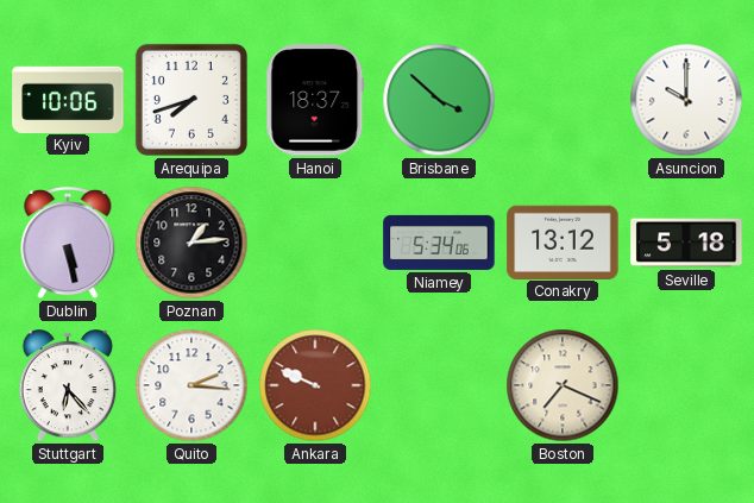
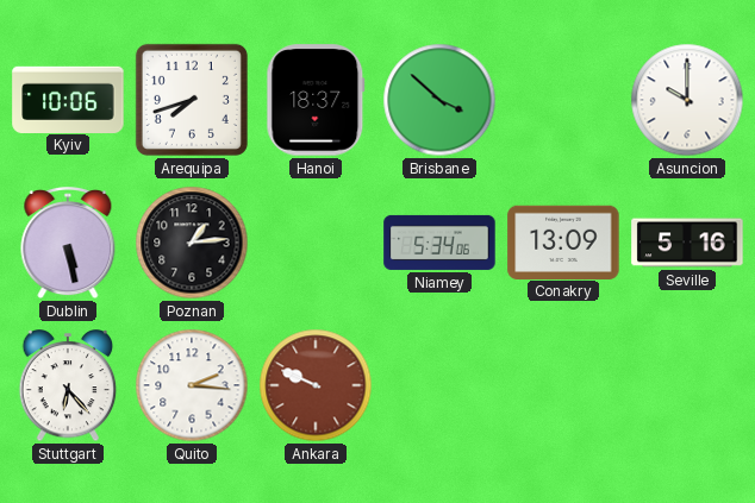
Conakry: 13:12 -> 13:09 (563, 241)
Seville: 5:18 -> 5:16 (687, 243)
Boston: 7:19 -> none (563, 385)
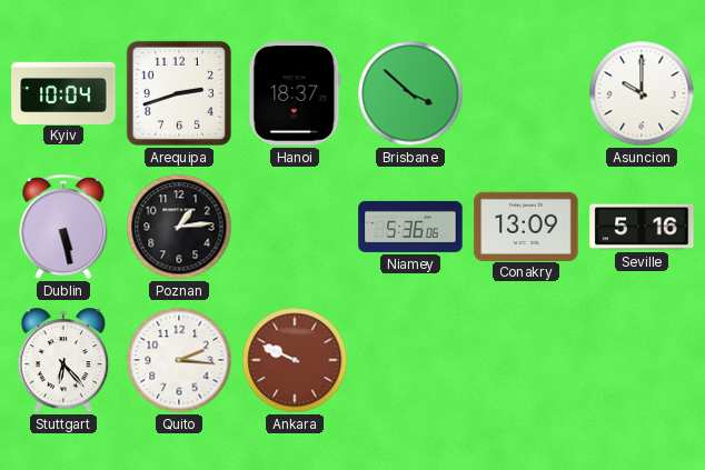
Kyiv: 10:06 -> 10:04 (63, 92)
Arequipa: 7:42 -> 2:42 (179, 93)
Niamey: 5:34 -> 5:36 (410, 227)
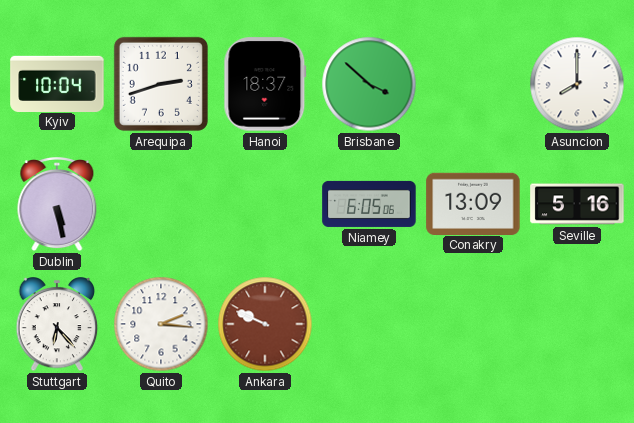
Asuncion: 10:00 -> 8:00 (577, 84)
Poznan: 1:14 -> none (179, 227)
Niamey: 5:36 -> 6:05 (369, 204)
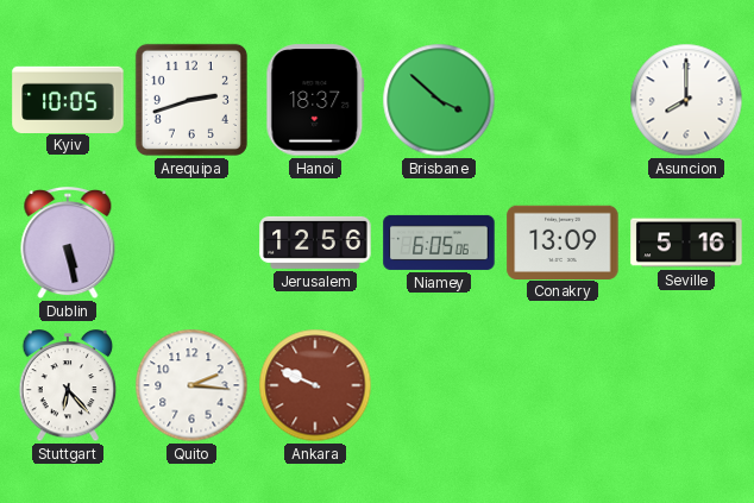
Kyiv: 10:04 -> 10:05 (68, 99)
Jerusalem: none -> 12:56 (315, 243)
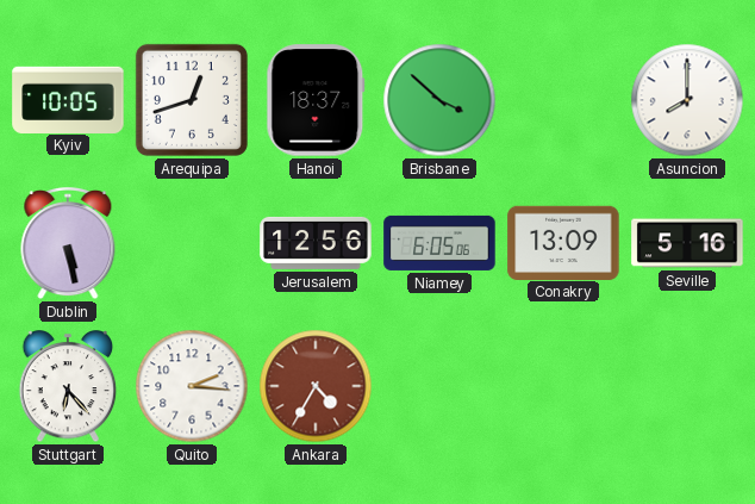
Arequipa: 2:42 -> 12:42 (192, 100)
Ankara: 9:49 -> 4:35 (316, 386)
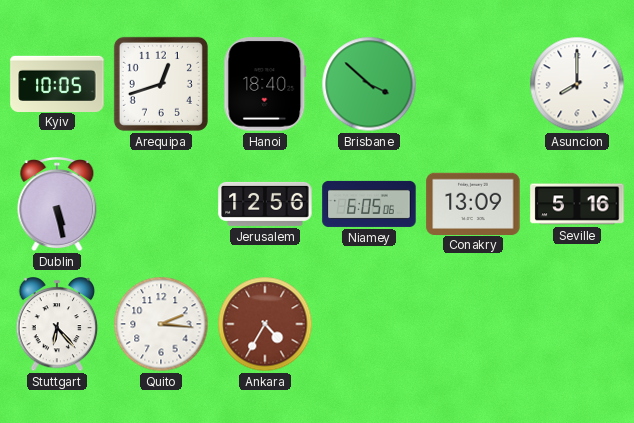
Hanoi: 18:37 -> 18:40 (265, 84)
